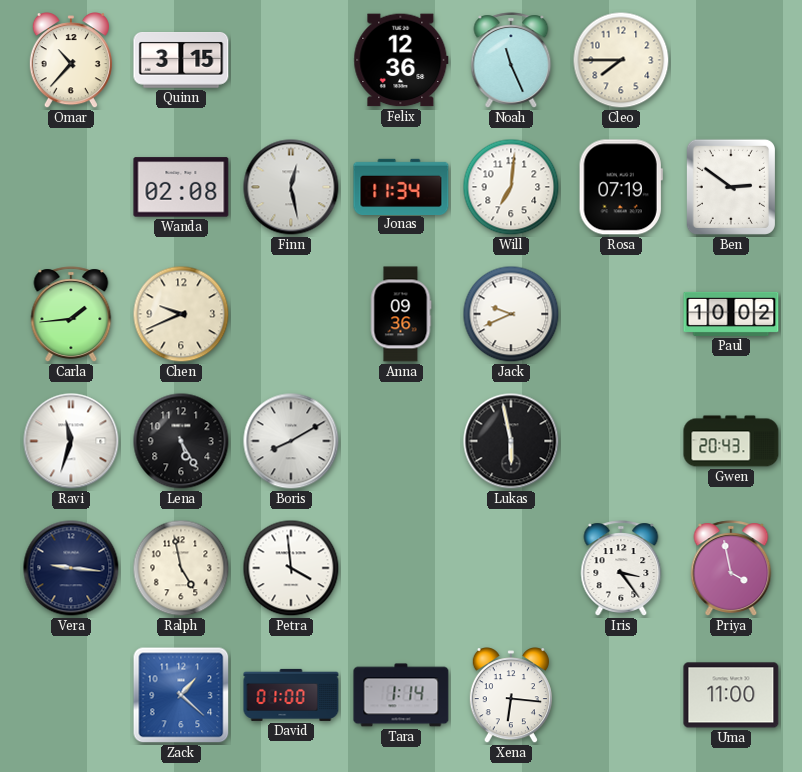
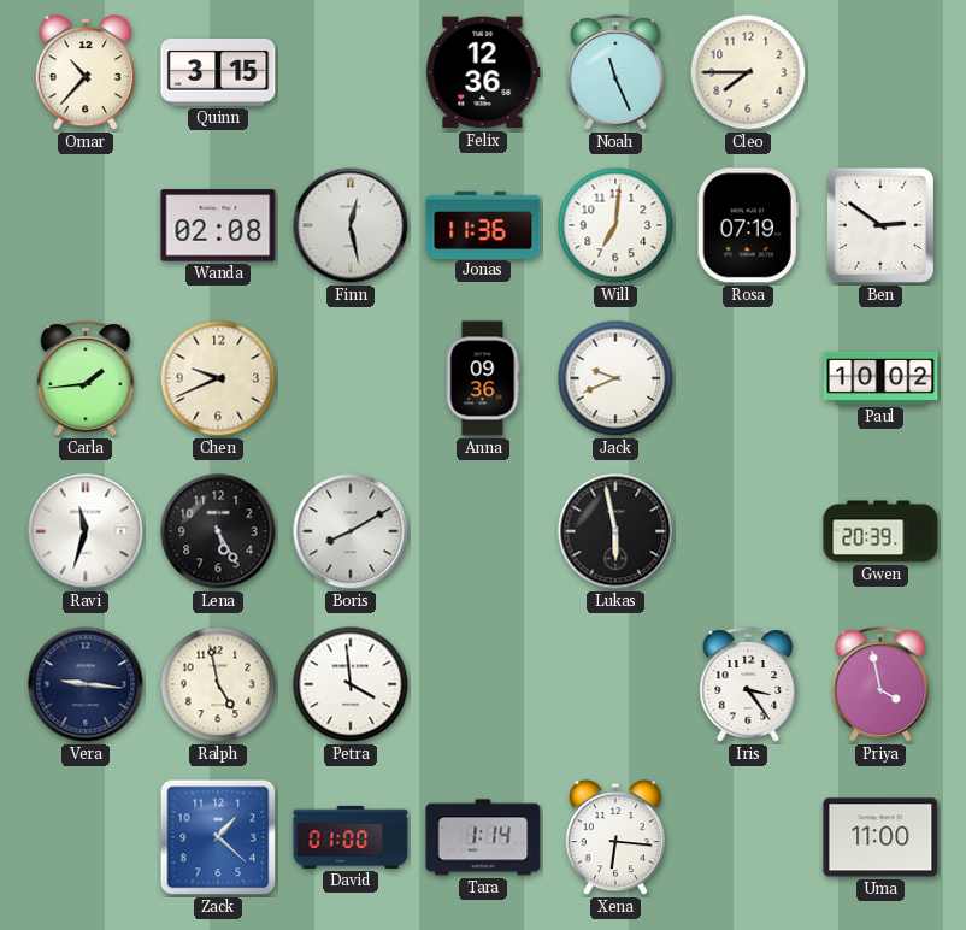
Jonas: 11:34 -> 11:36 (483, 224)
Gwen: 20:43 -> 20:39 (880, 531)
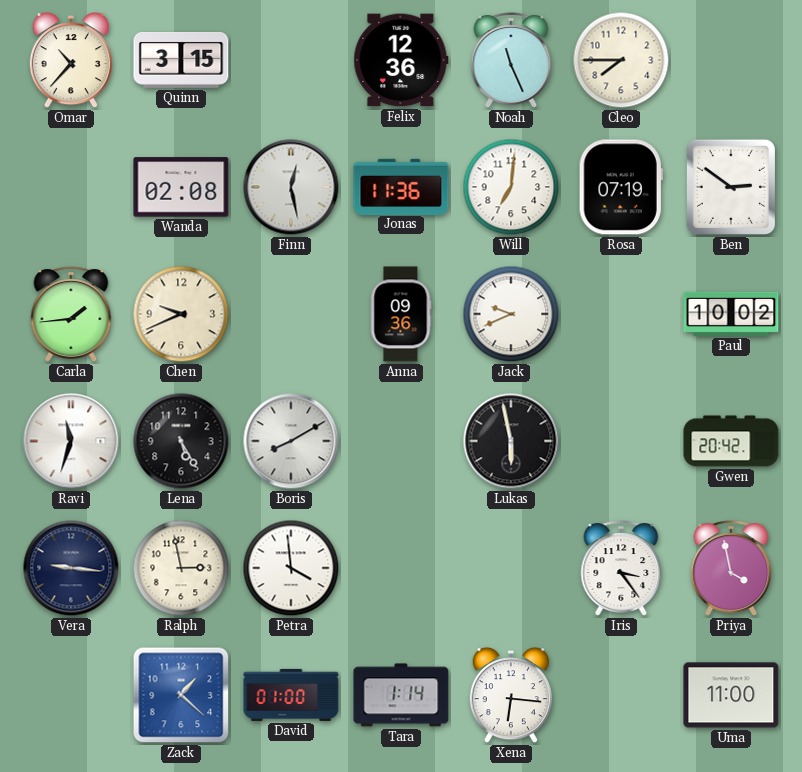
Gwen: 20:39 -> 20:42 (731, 441)
Ralph: 4:58 -> 2:58 (181, 568)
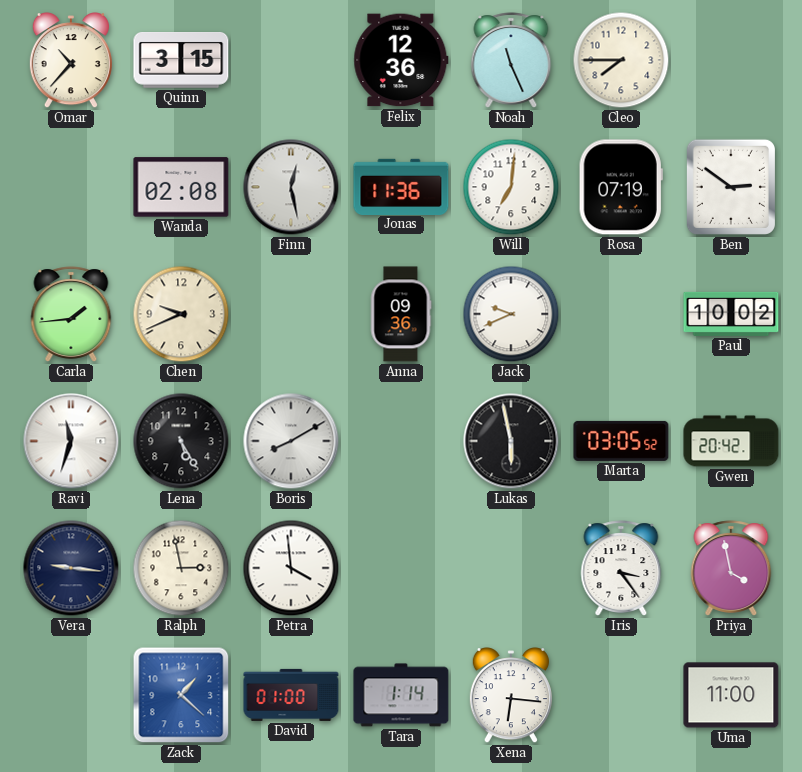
Marta: none -> 03:05 (621, 441)
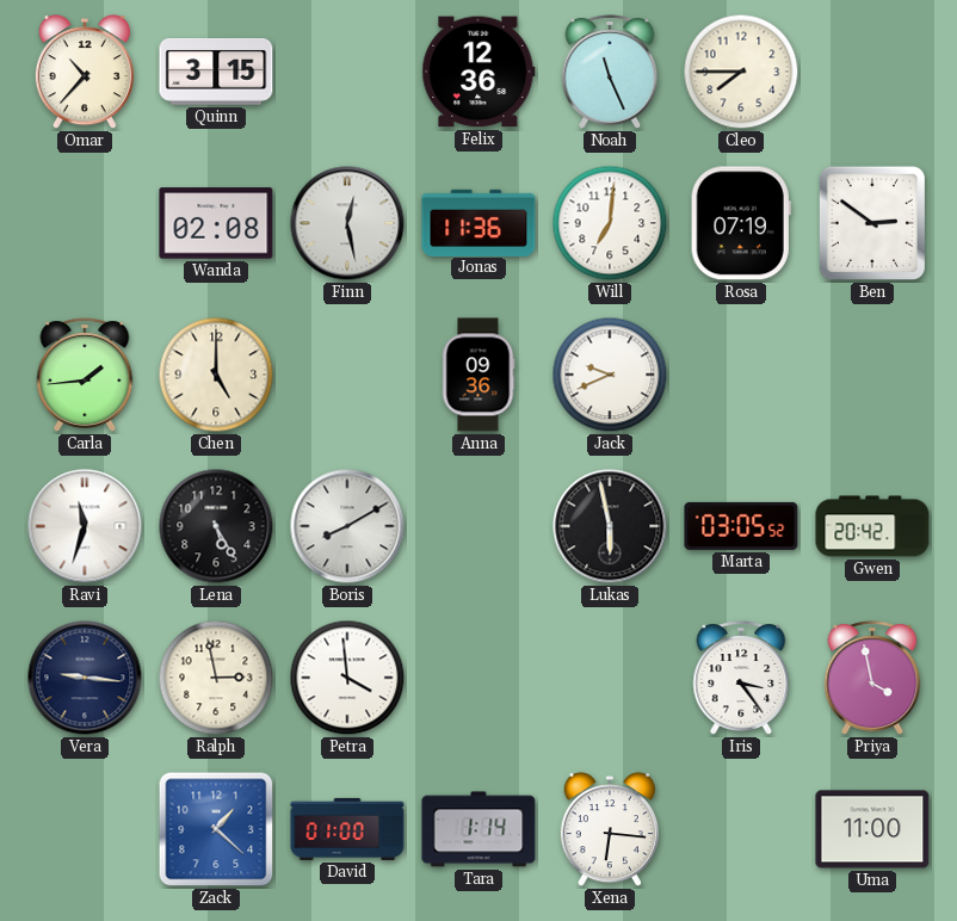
Chen: 9:41 -> 5:00 (216, 375)
Paul: 10:02 -> none (731, 314)
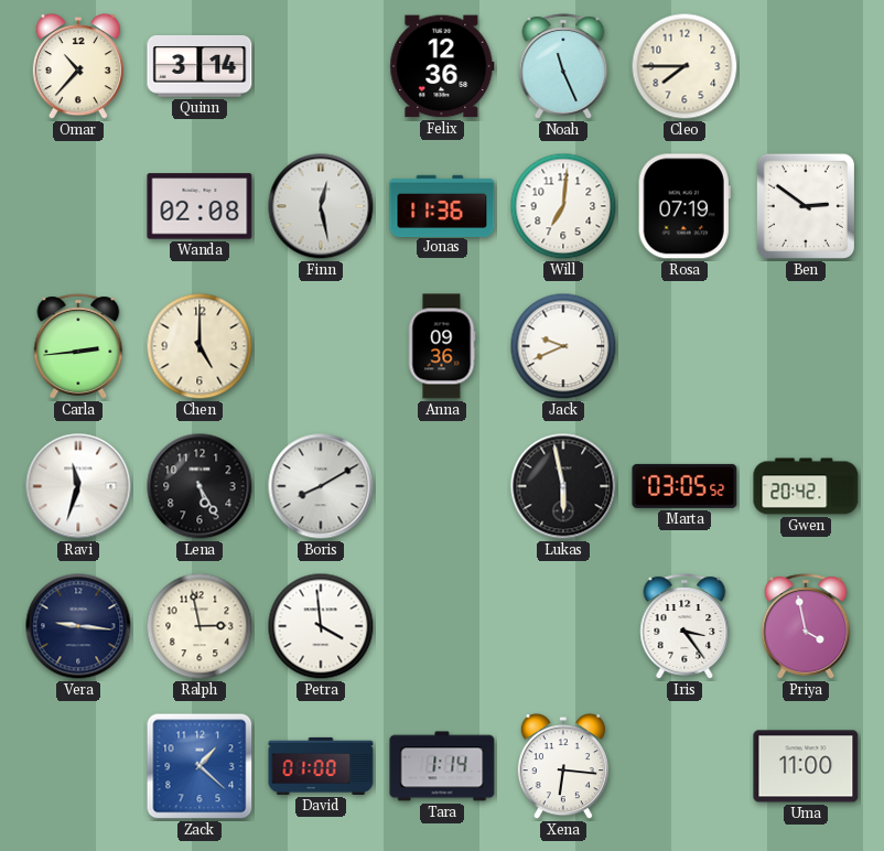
Quinn: 3:15 -> 3:14 (200, 67)
Carla: 1:44 -> 2:44 (78, 346)
